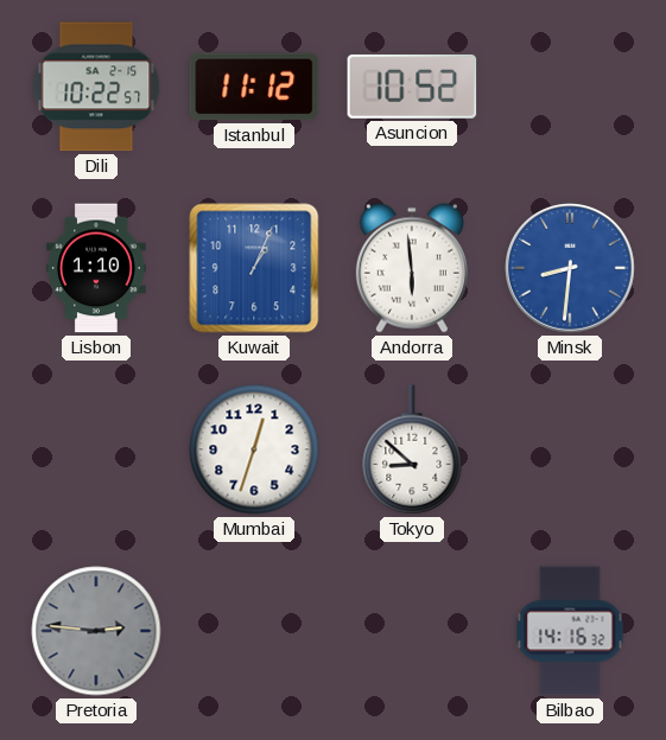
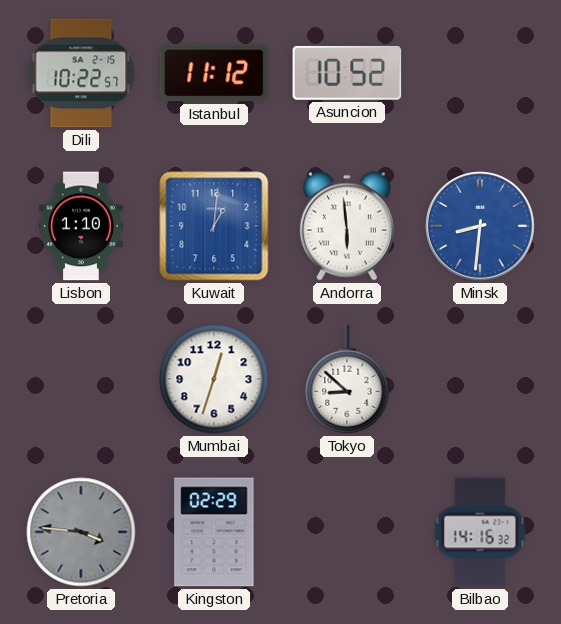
Kuwait: 1:04 -> 1:01 (214, 226)
Pretoria: 2:46 -> 3:46 (81, 532)
Kingston: none -> 02:29 (214, 532)
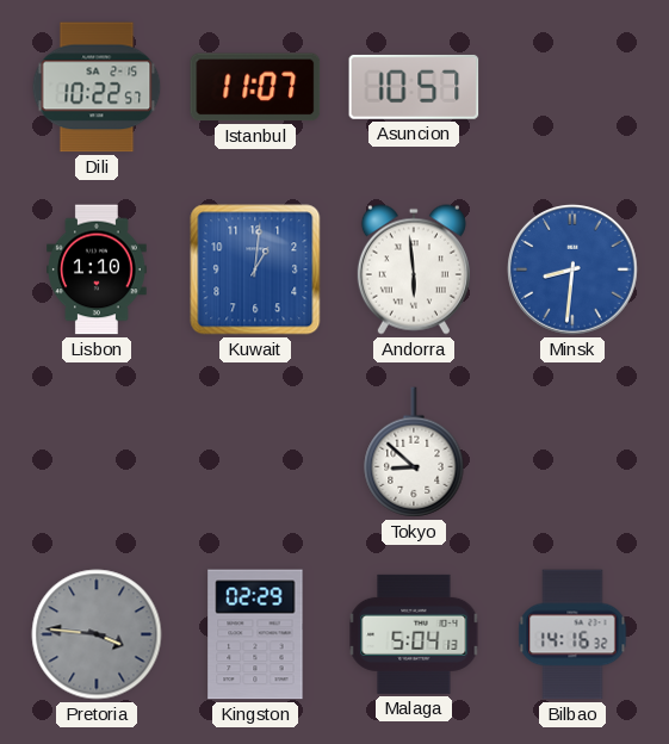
Istanbul: 11:12 -> 11:07 (255, 87)
Asuncion: 10:52 -> 10:57 (414, 87)
Mumbai: 12:33 -> none (214, 379)
Malaga: none -> 5:04 (414, 634)
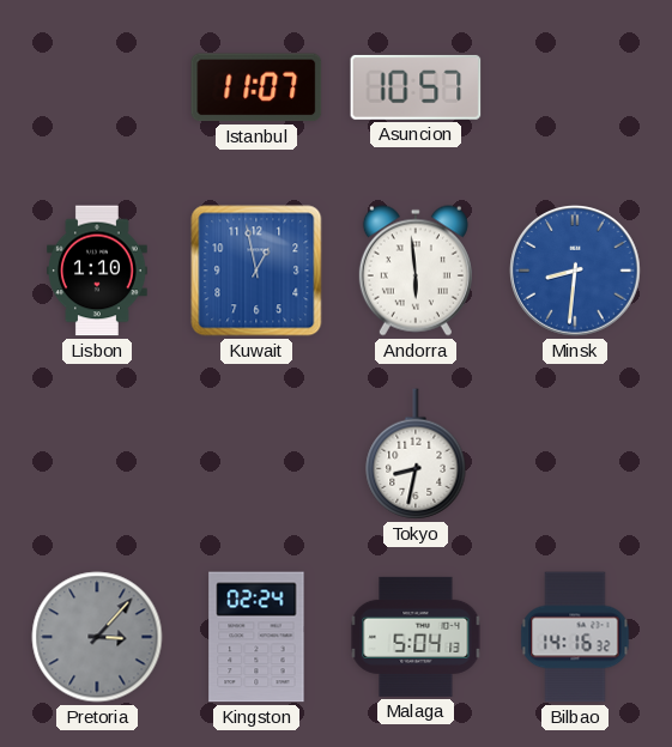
Dili: 10:22 -> none (97, 87)
Kuwait: 1:01 -> 12:58 (256, 271)
Tokyo: 8:52 -> 8:32 (416, 454)
Pretoria: 3:46 -> 3:07 (97, 637)
Kingston: 02:29 -> 02:24 (256, 637)
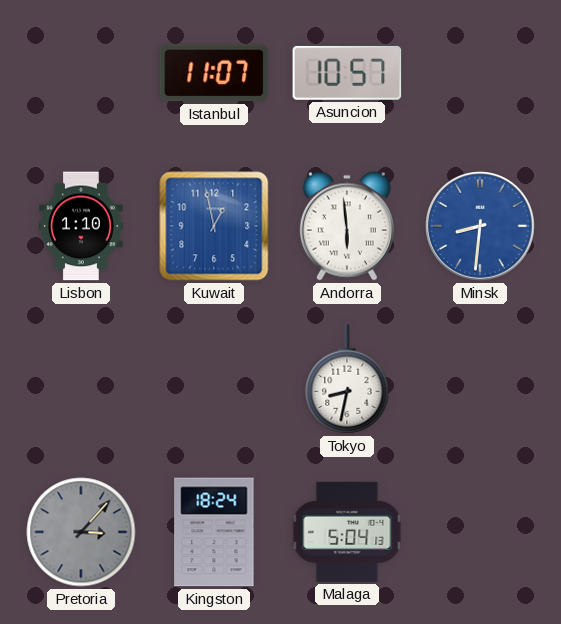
Kingston: 02:24 -> 18:24 (214, 532)
Bilbao: 14:16 -> none (575, 637)
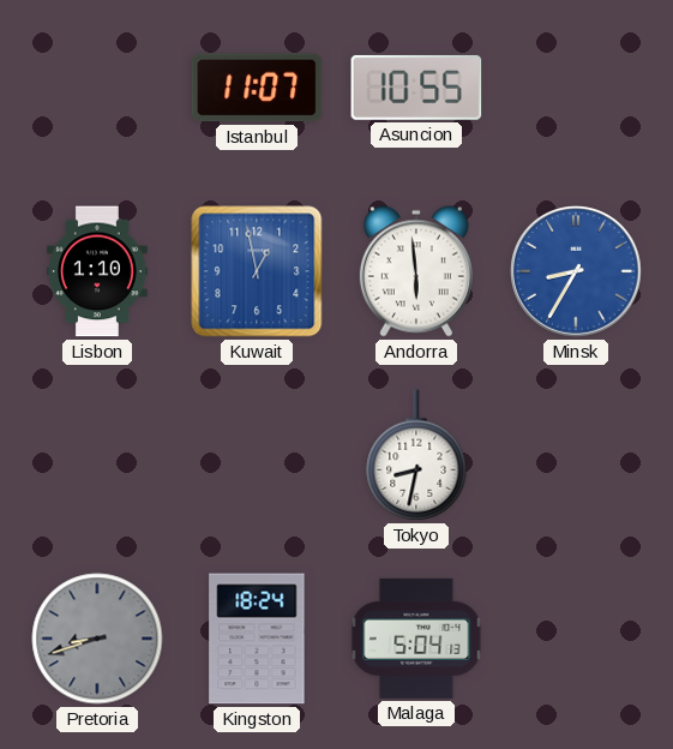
Asuncion: 10:57 -> 10:55 (416, 88)
Minsk: 8:31 -> 8:35 (577, 272)
Pretoria: 3:07 -> 8:42 (97, 639)
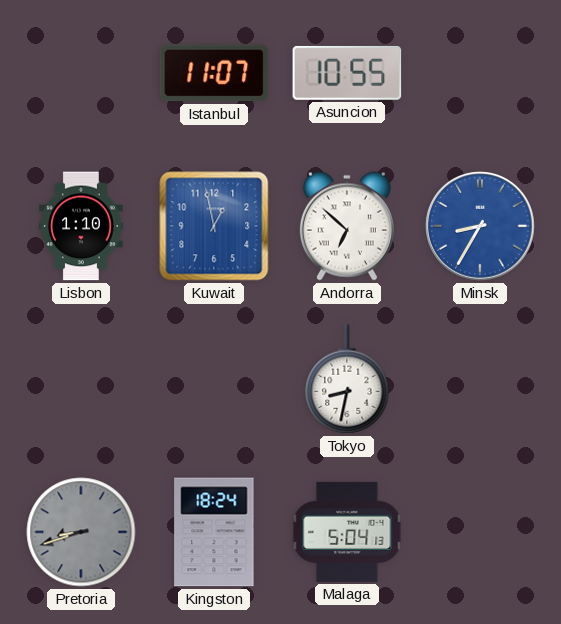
Andorra: 5:59 -> 6:52 (347, 226)
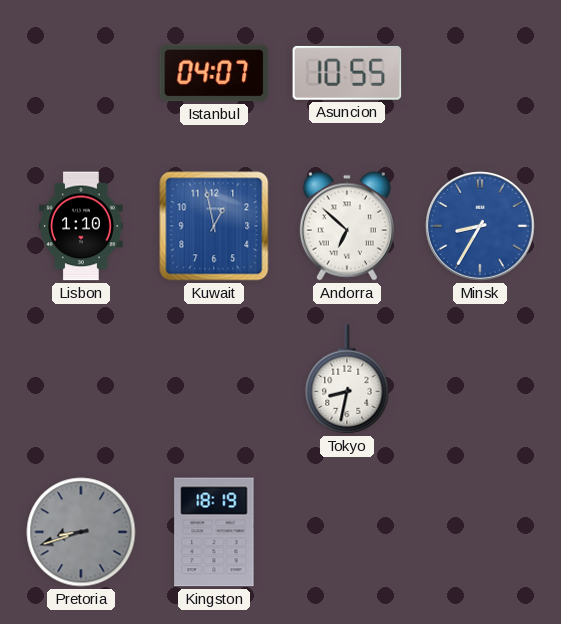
Istanbul: 11:07 -> 04:07 (214, 73)
Kingston: 18:24 -> 18:19 (214, 532)
Malaga: 5:04 -> none (347, 532)
